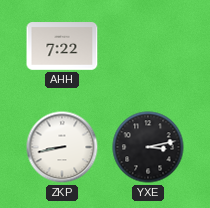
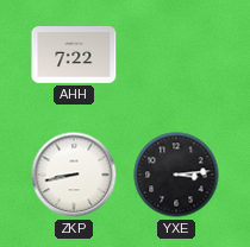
YXE: 3:13 -> 3:14 (176, 175)
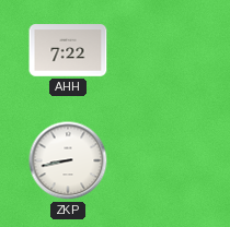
YXE: 3:14 -> none (176, 175)
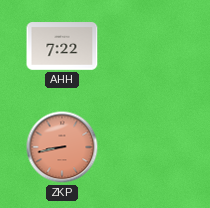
ZKP dial: white -> salmon (62, 147)
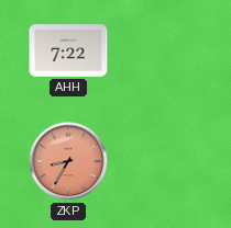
ZKP: 8:43 -> 8:35 (68, 161)
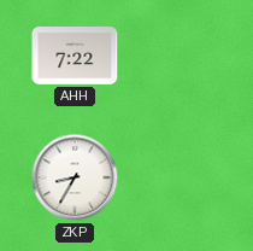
ZKP dial: salmon -> white (75, 177)
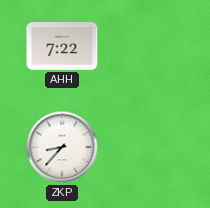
ZKP: 8:35 -> 8:37 (62, 147)
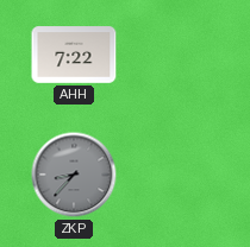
ZKP dial: white -> grey (74, 175)
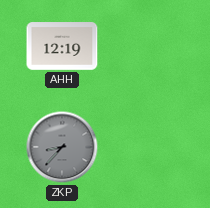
AHH: 7:22 -> 12:19 (62, 46)
